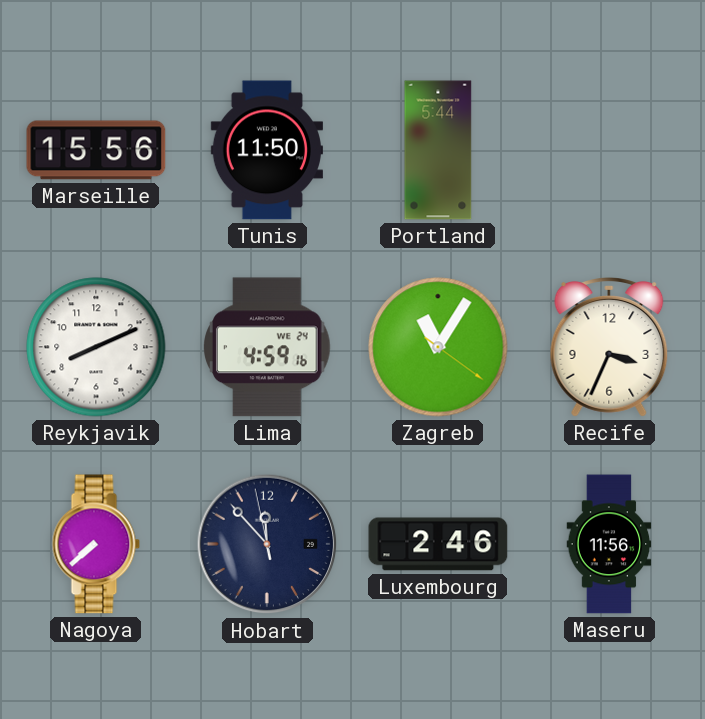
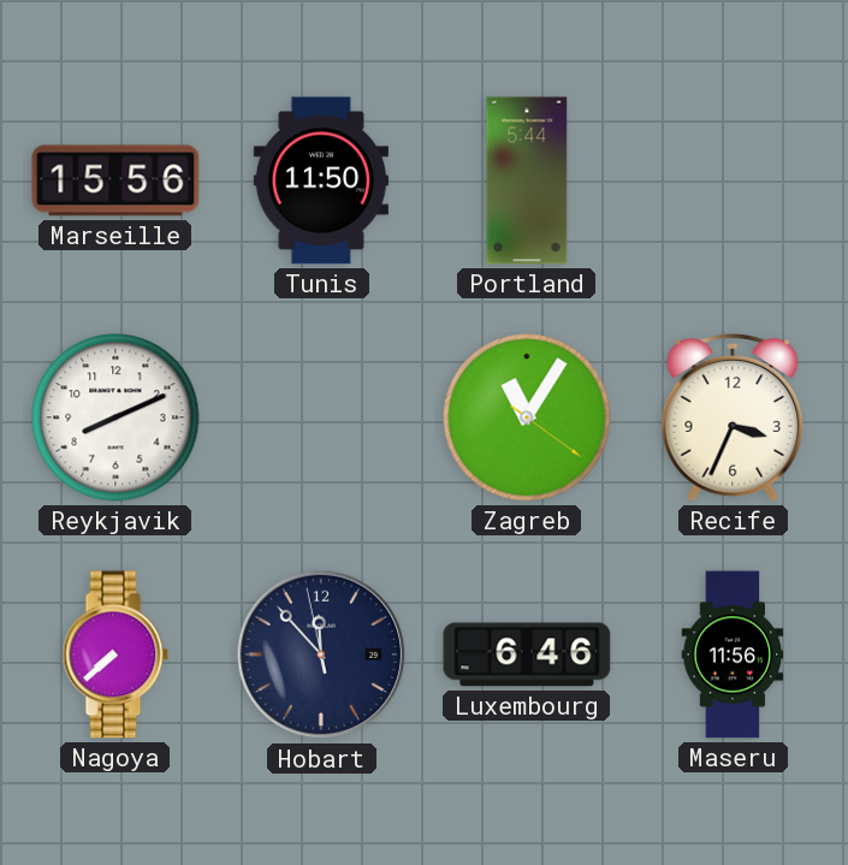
Lima: 4:59 -> none (267, 347)
Luxembourg: 2:46 -> 6:46 (527, 654)
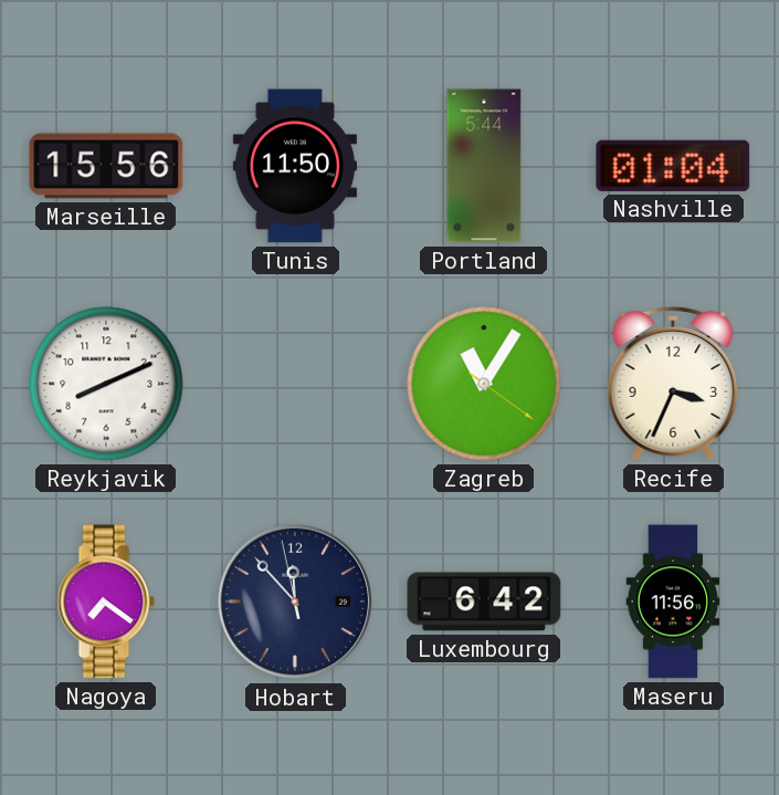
Nashville: none -> 01:04 (673, 166)
Nagoya: 7:38 -> 7:21 (106, 602)
Luxembourg: 6:46 -> 6:42 (484, 602)
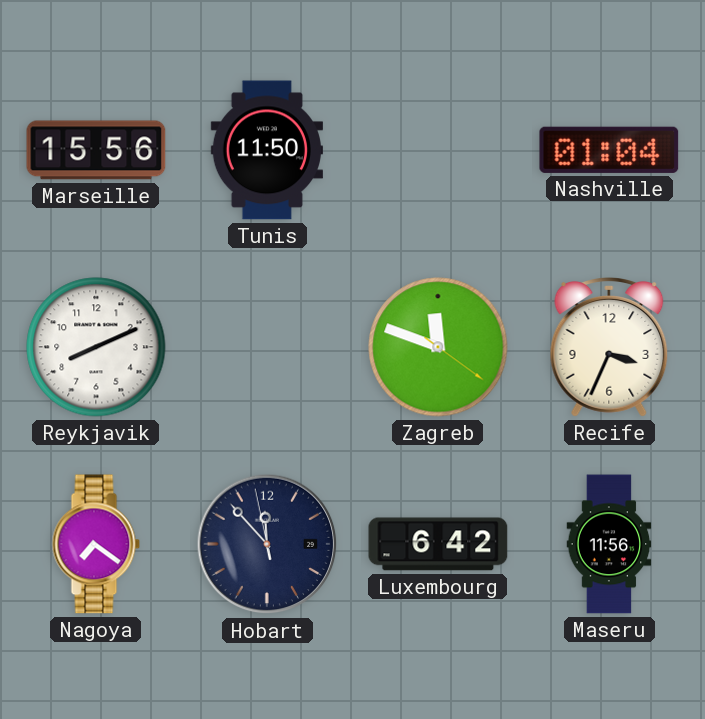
Portland: 5:44 -> none (484, 166)
Zagreb: 11:05 -> 11:48 (438, 347)
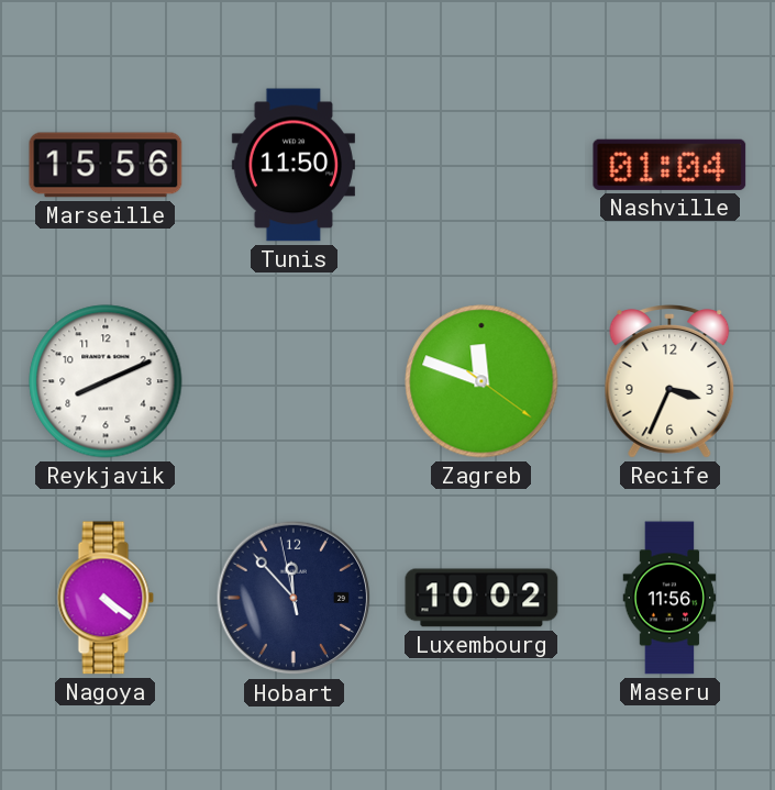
Nagoya: 7:21 -> 4:21 (106, 598)
Luxembourg: 6:42 -> 10:02 (481, 598)
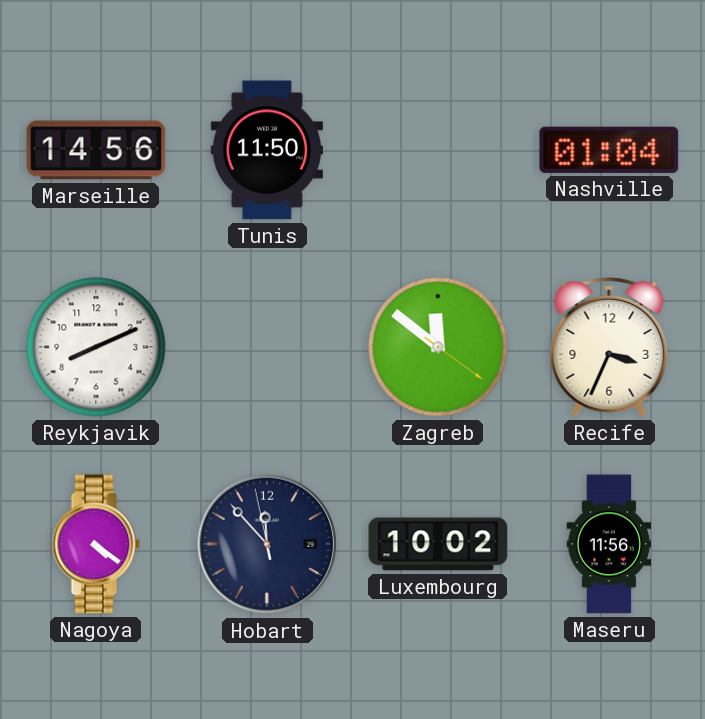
Marseille: 15:56 -> 14:56 (96, 150)
Zagreb: 11:48 -> 11:51 (438, 347)
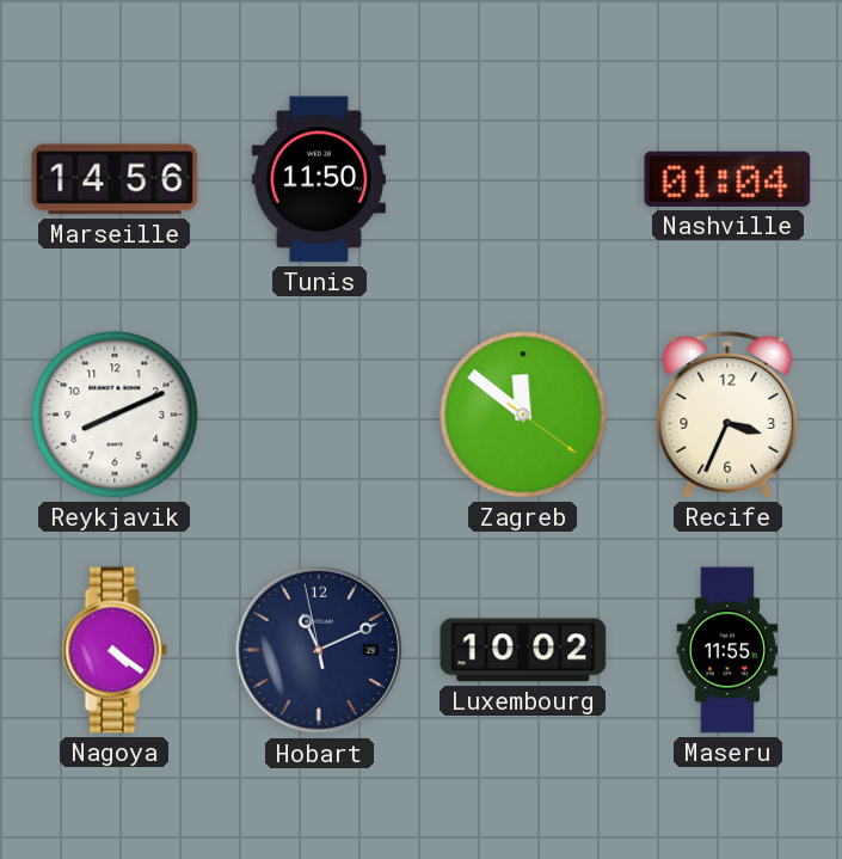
Hobart: 11:52 -> 11:10 (319, 650)
Maseru: 11:56 -> 11:55 (727, 650)
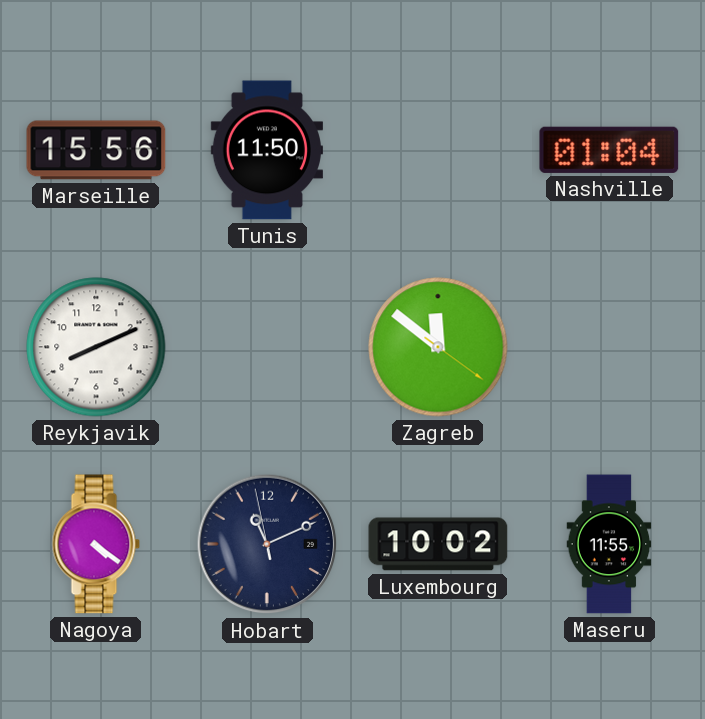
Marseille: 14:56 -> 15:56 (96, 150)
Recife: 3:34 -> none (727, 416)
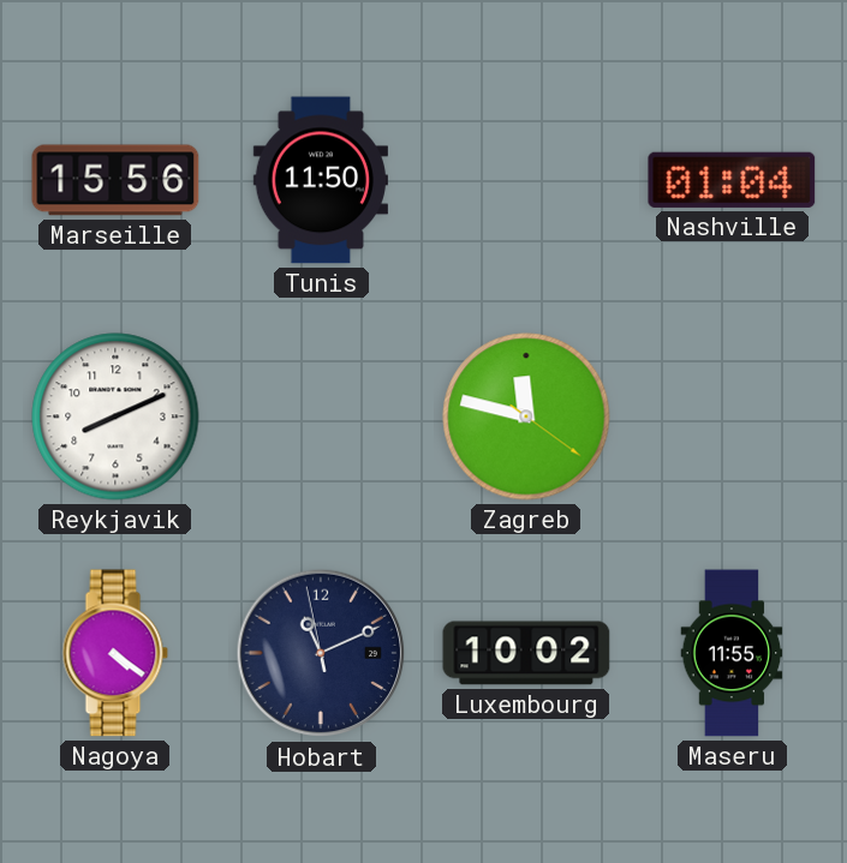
Zagreb: 11:51 -> 11:47 (526, 416)
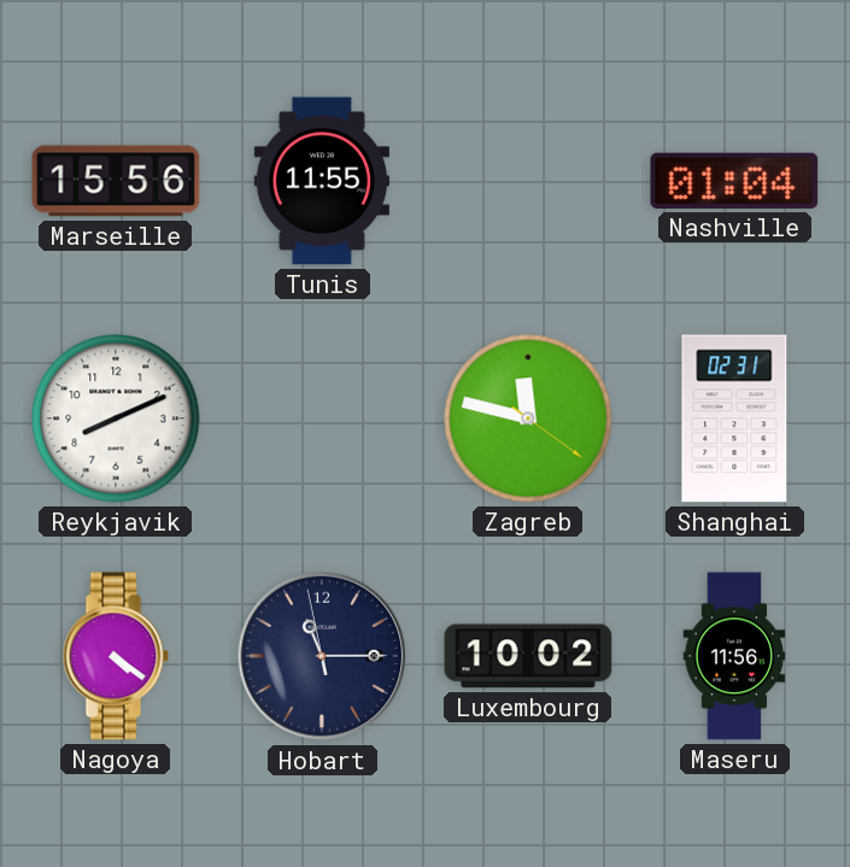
Tunis: 11:50 -> 11:55 (322, 181)
Shanghai: none -> 02:31 (734, 418)
Hobart: 11:10 -> 11:14 (322, 656)
Maseru: 11:55 -> 11:56 (734, 656)
